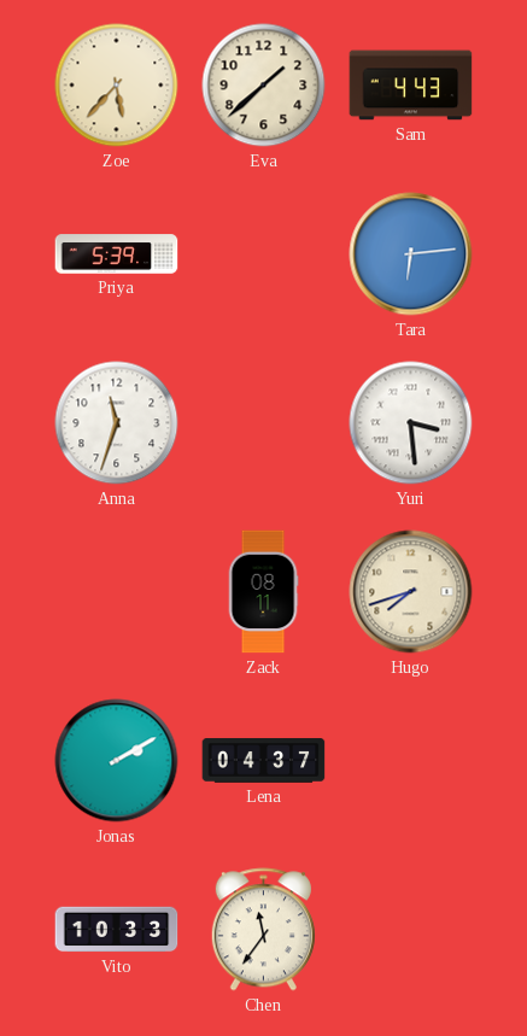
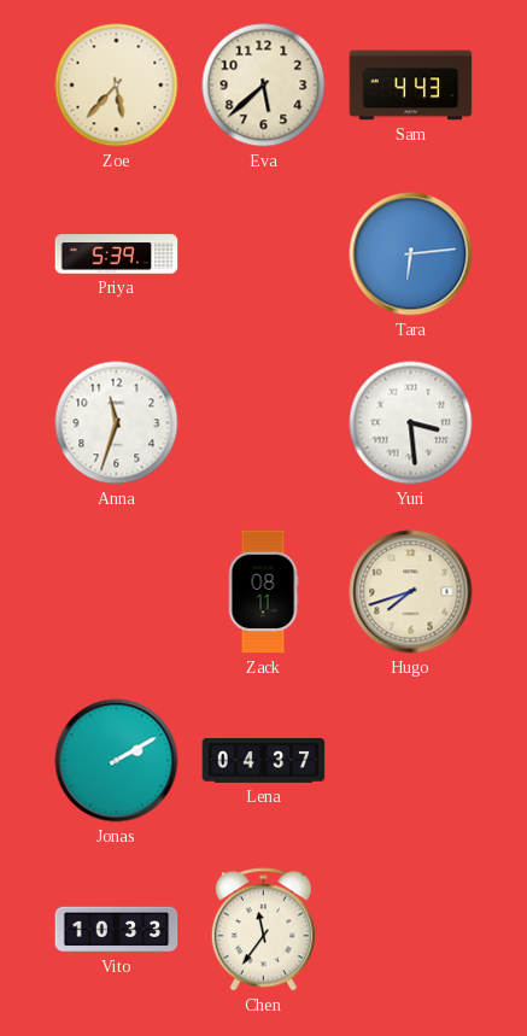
Eva: 1:38 -> 5:38 (264, 86)
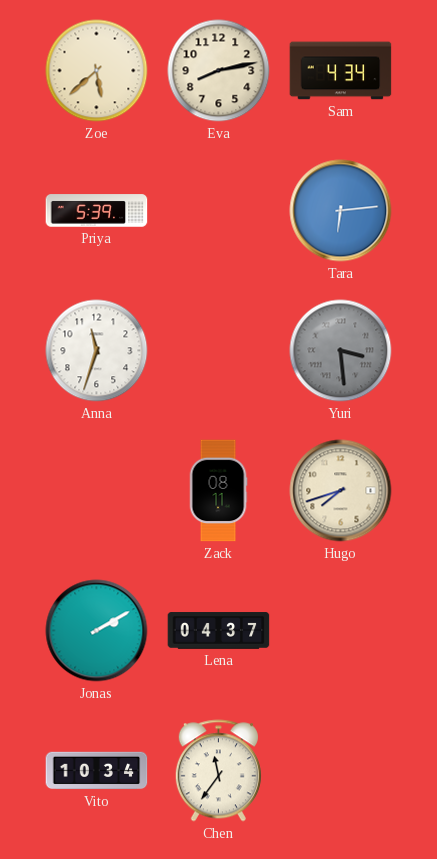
Zoe: 5:37 -> 5:38 (97, 71)
Eva: 5:38 -> 8:13 (219, 71)
Sam: 4:43 -> 4:34 (341, 71)
Yuri dial: white -> grey (341, 351)
Vito: 10:33 -> 10:34 (97, 771)
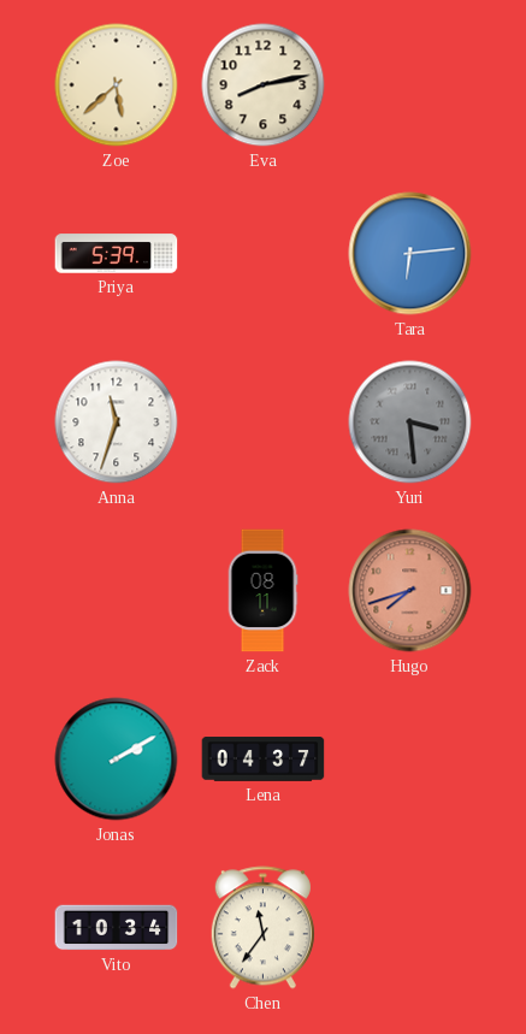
Sam: 4:34 -> none (341, 71)
Hugo dial: cream -> salmon (410, 591)
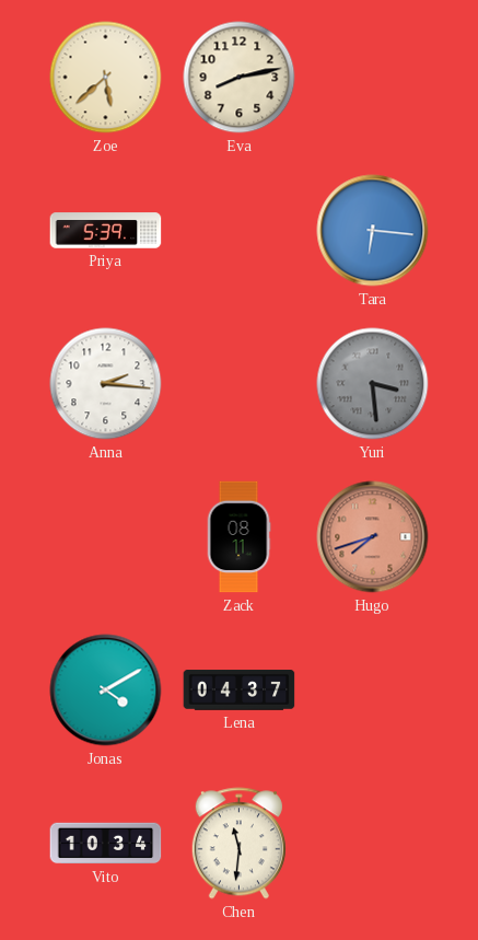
Tara: 6:14 -> 6:16 (373, 231)
Anna: 11:33 -> 2:16 (106, 384)
Jonas: 2:10 -> 4:10 (106, 691)
Chen: 11:36 -> 11:31 (238, 844)
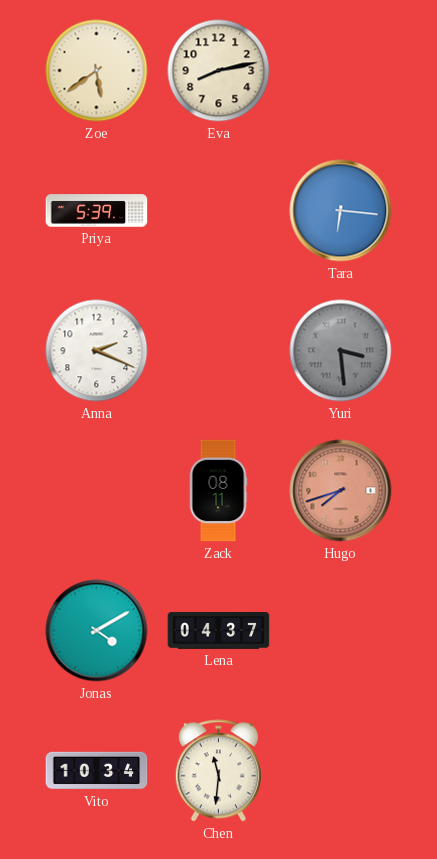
Zoe: 5:38 -> 5:39 (97, 71)
Anna: 2:16 -> 2:19 (97, 351)
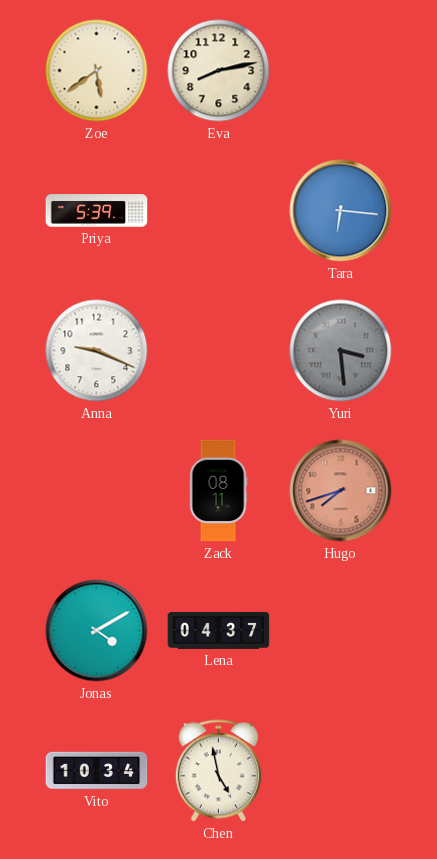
Anna: 2:19 -> 9:19 (97, 351)
Chen: 11:31 -> 4:58 (218, 771)
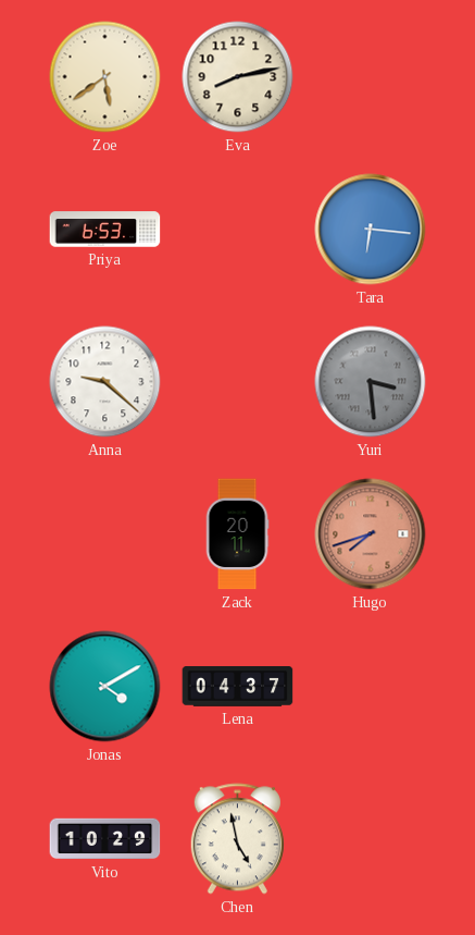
Priya: 5:39 -> 6:53 (105, 230)
Anna: 9:19 -> 9:22 (105, 382)
Zack: 08:11 -> 20:11 (237, 534)
Vito: 10:34 -> 10:29 (105, 839)
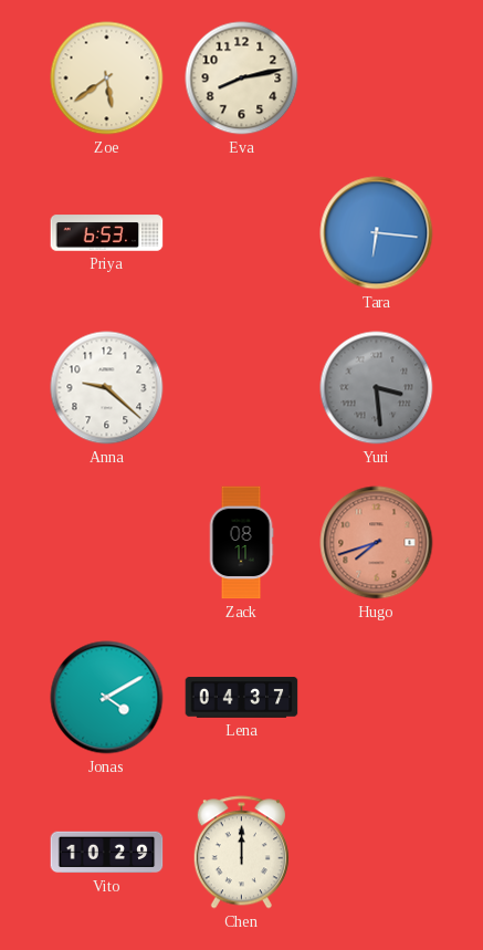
Zack: 20:11 -> 08:11 (241, 543)
Chen: 4:58 -> 12:00 (241, 853)
